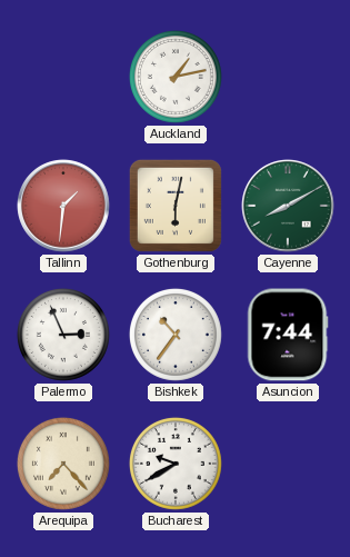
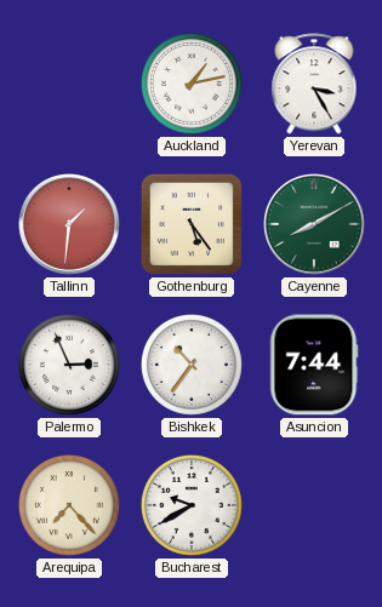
Yerevan: none -> 3:25 (314, 84)
Gothenburg: 6:02 -> 5:24 (192, 224)
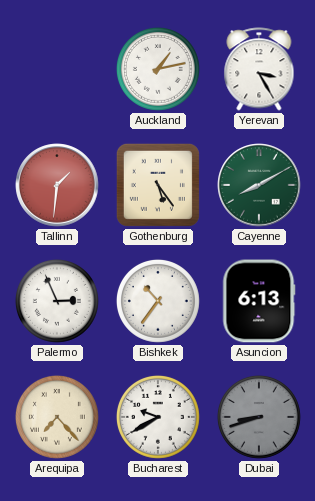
Asuncion: 7:44 -> 6:13 (259, 301)
Dubai: none -> 8:42 (259, 417)
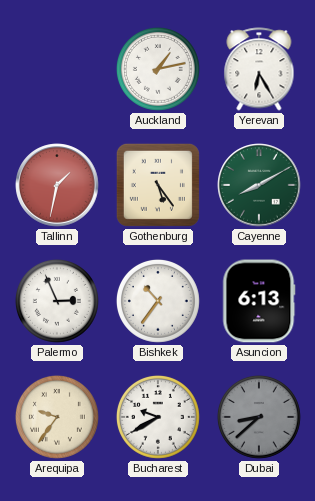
Yerevan: 3:25 -> 6:25 (259, 69)
Tallinn: 1:31 -> 1:32 (57, 185)
Arequipa: 7:23 -> 9:36 (57, 417)
Dubai: 8:42 -> 8:38 (259, 417)
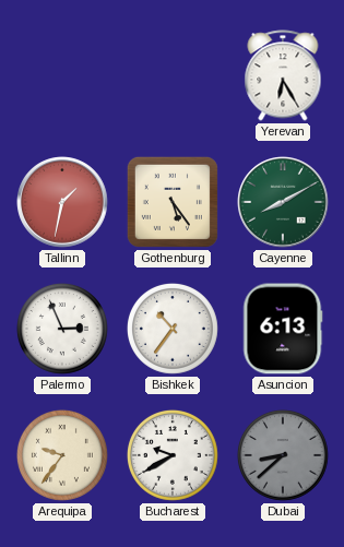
Auckland: 1:13 -> none (158, 69)
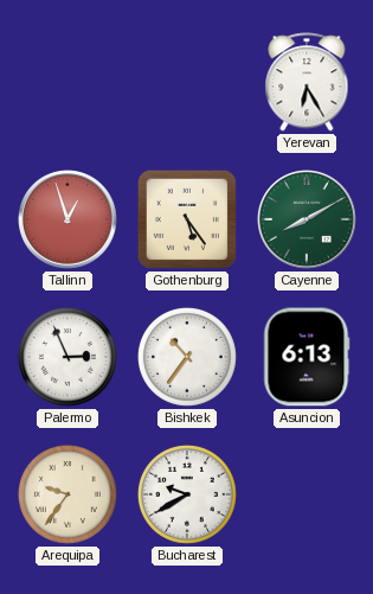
Tallinn: 1:32 -> 12:57 (67, 219)
Dubai: 8:38 -> none (283, 455)
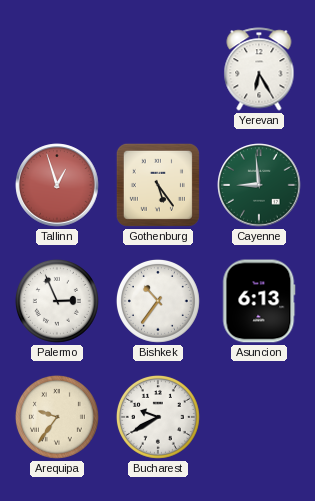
Cayenne: 8:10 -> 8:59 (259, 185)
